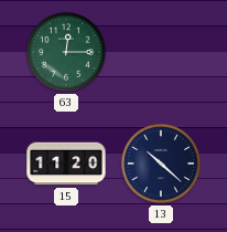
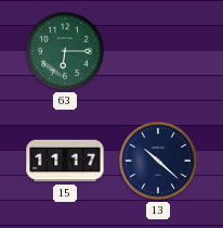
63: 12:15 -> 6:15 (66, 52)
15: 11:20 -> 11:17 (65, 161)
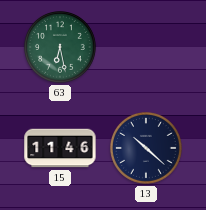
63: 6:15 -> 6:28 (61, 48)
15: 11:17 -> 11:46 (60, 148)
